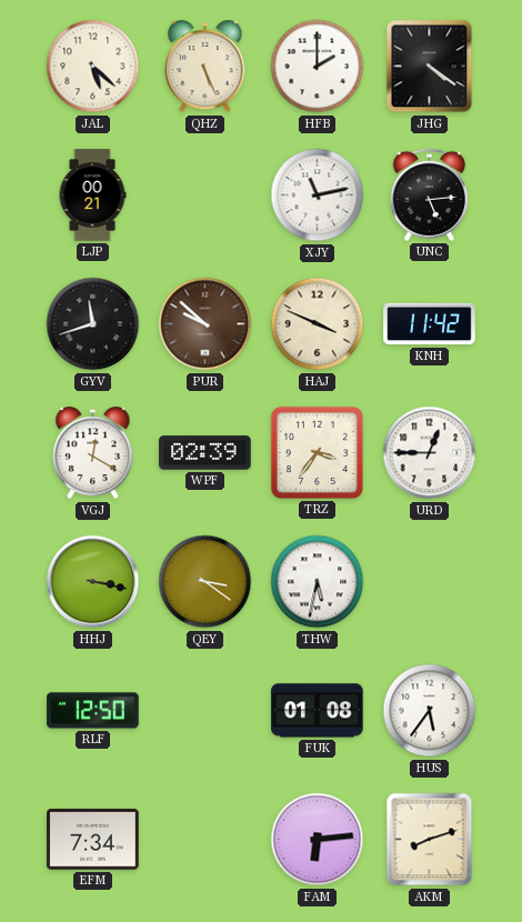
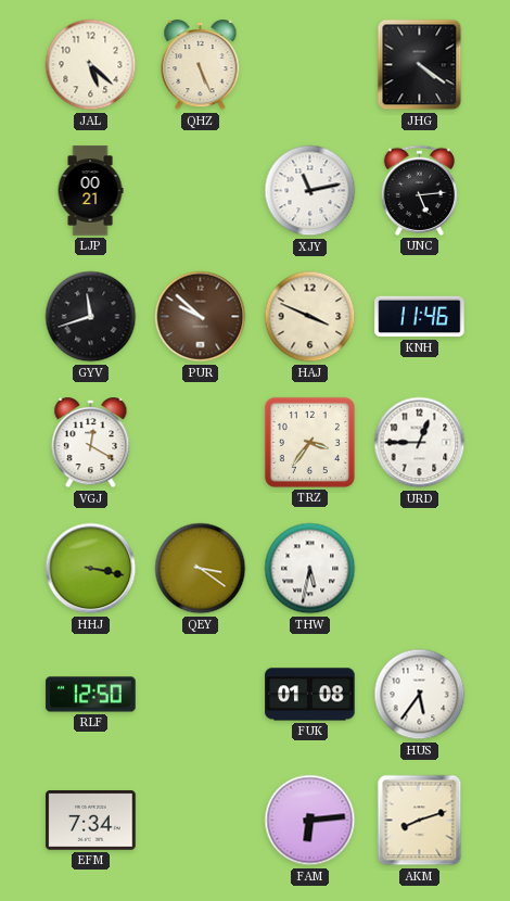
HFB: 2:00 -> none (318, 67)
KNH: 11:42 -> 11:46 (420, 317)
WPF: 02:39 -> none (205, 453)
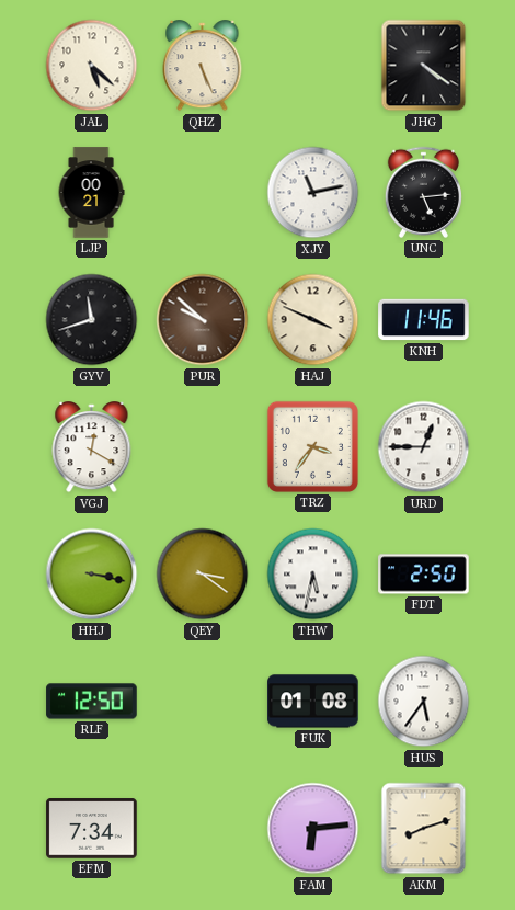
FDT: none -> 2:50 (424, 575)
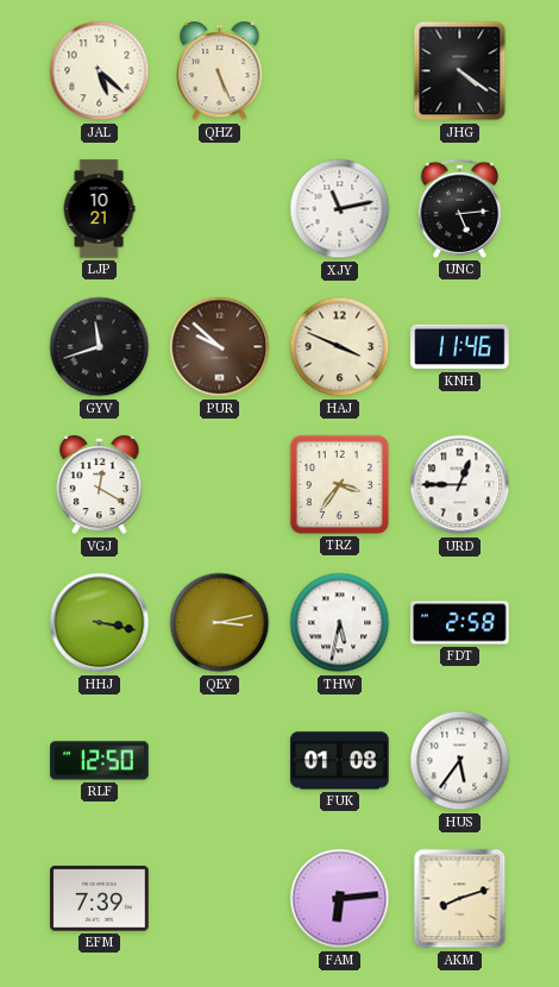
LJP: 00:21 -> 10:21 (99, 209)
QEY: 3:21 -> 3:13 (220, 623)
FDT: 2:50 -> 2:58 (460, 623)
EFM: 7:34 -> 7:39 (100, 899)
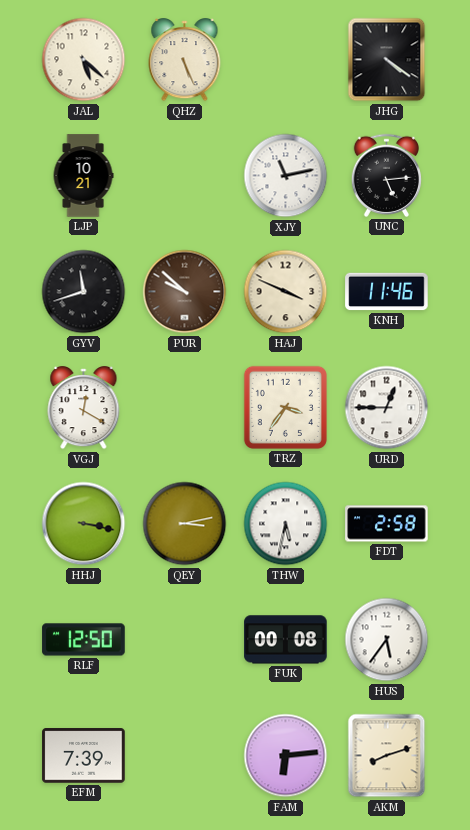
FUK: 01:08 -> 00:08 (286, 640)
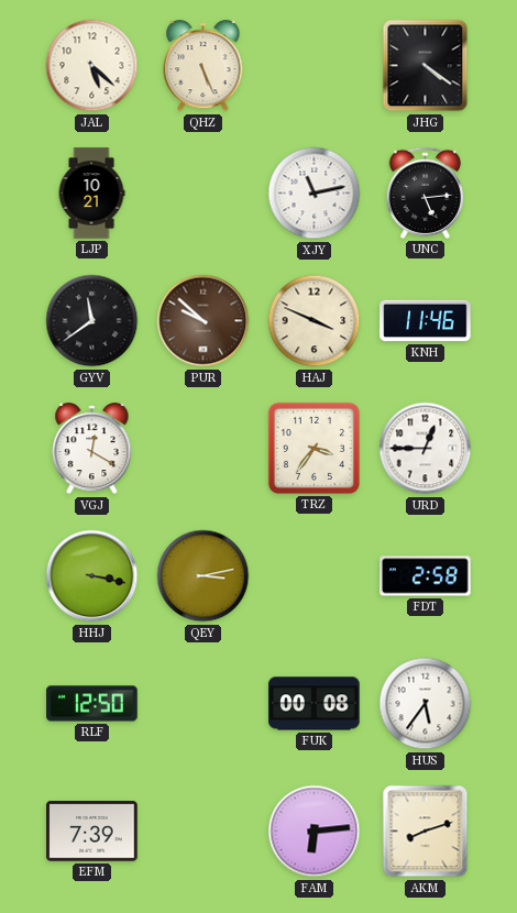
GYV: 11:42 -> 11:39 (92, 321)
THW: 5:32 -> none (286, 524)
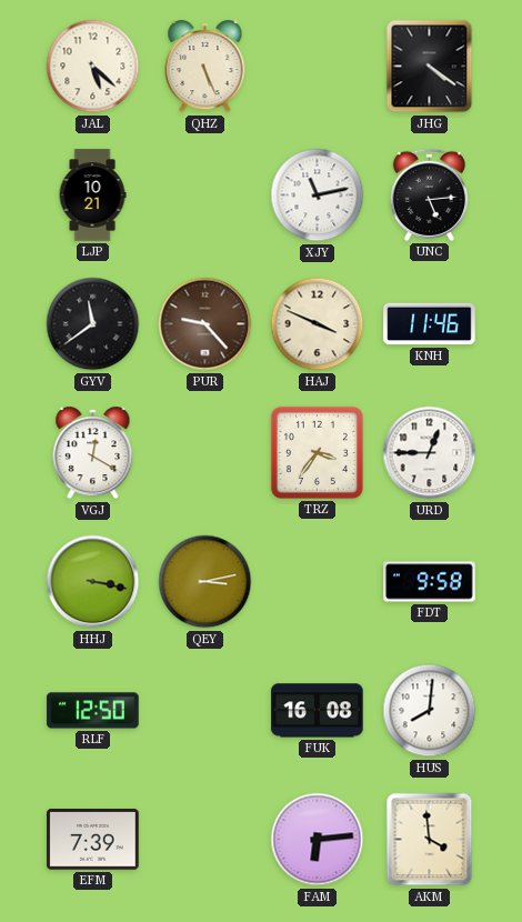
PUR: 9:52 -> 9:23 (205, 324)
FDT: 2:58 -> 9:58 (430, 582)
FUK: 00:08 -> 16:08 (318, 711)
HUS: 5:36 -> 8:01 (430, 711)
AKM: 8:12 -> 3:59 (430, 840)
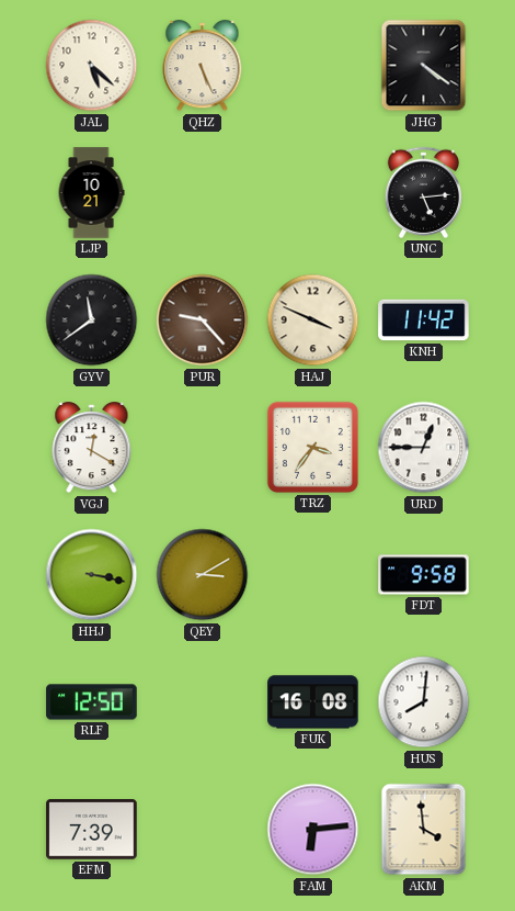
XJY: 11:13 -> none (318, 196)
KNH: 11:46 -> 11:42 (424, 320)
QEY: 3:13 -> 3:10 (203, 575)
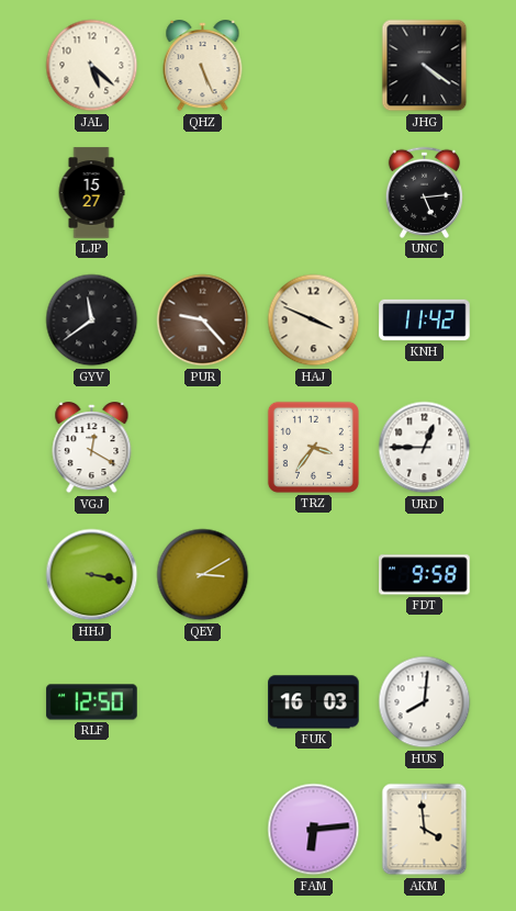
LJP: 10:21 -> 15:27 (91, 193)
FUK: 16:08 -> 16:03 (314, 702)
EFM: 7:39 -> none (92, 830)
